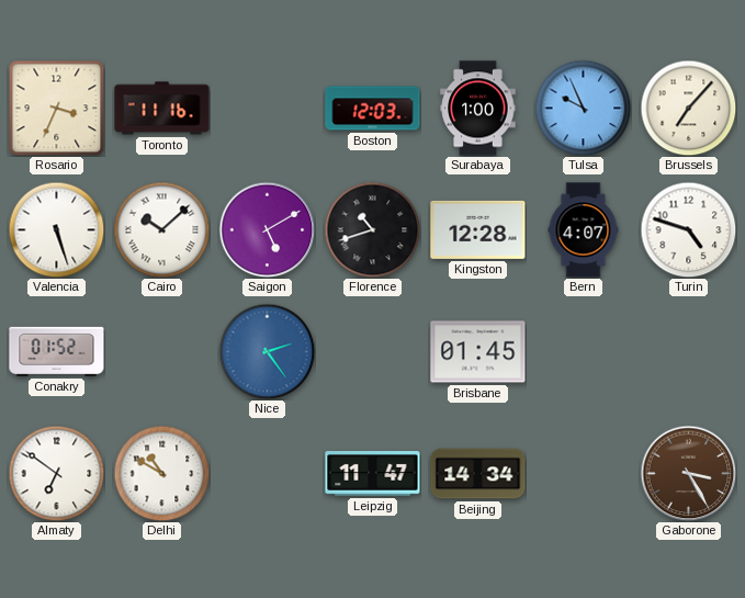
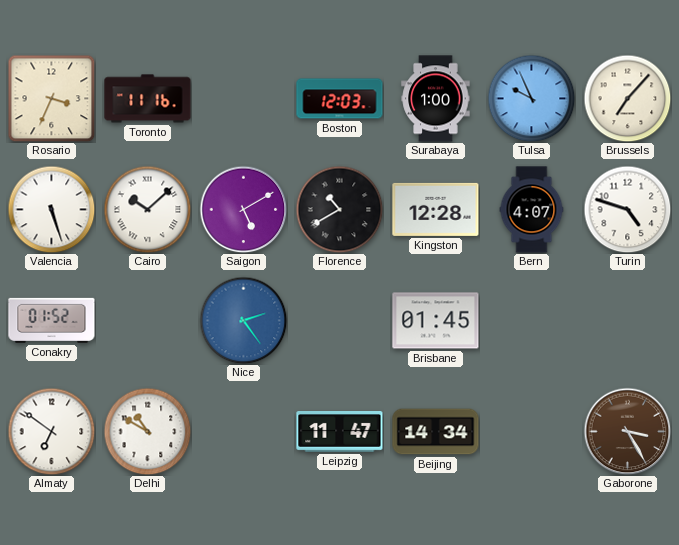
Florence: 10:42 -> 10:40 (339, 209)
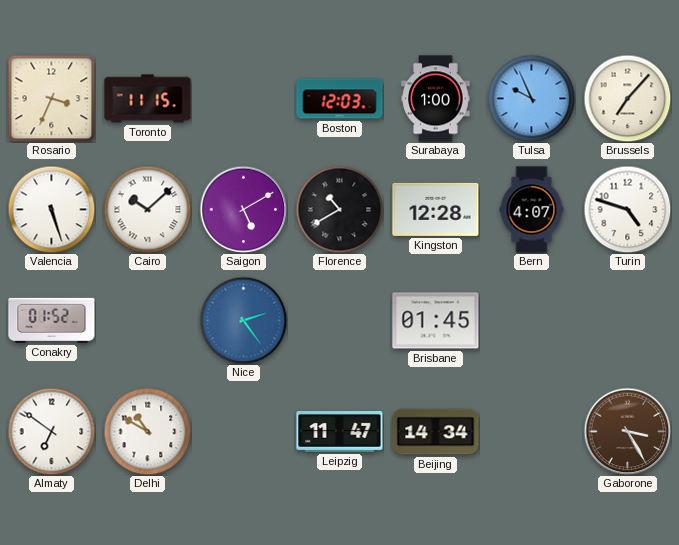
Toronto: 11:16 -> 11:15 (148, 99)
